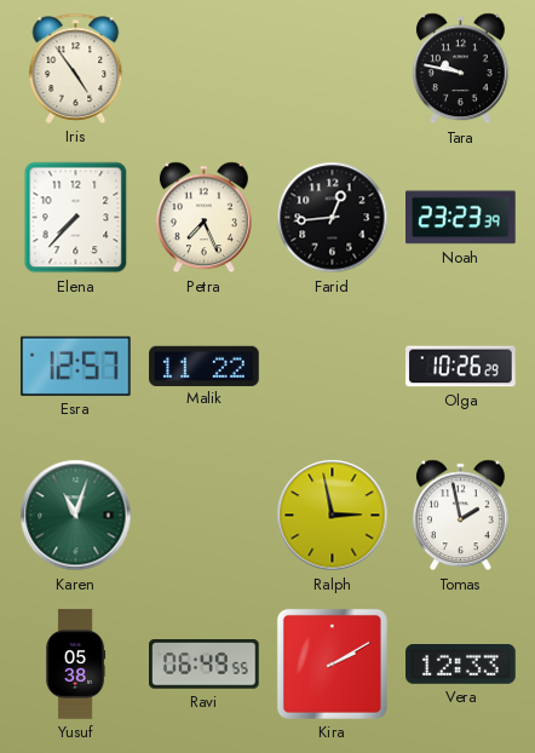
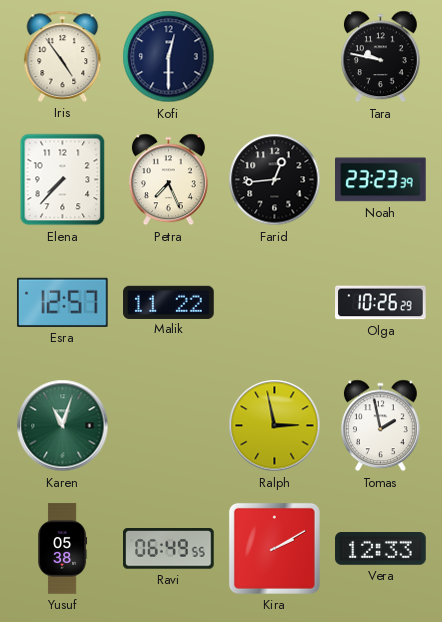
Kofi: none -> 12:30 (169, 57)
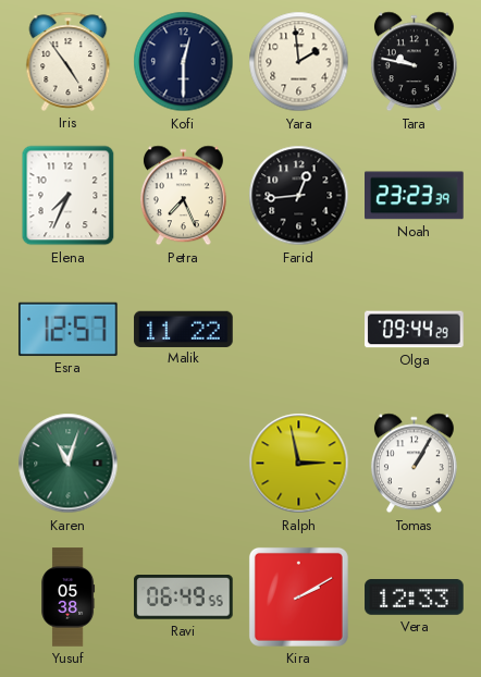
Yara: none -> 1:59 (299, 62)
Elena: 7:37 -> 7:34 (69, 196)
Olga: 10:26 -> 09:44 (415, 330)
Tomas: 1:58 -> 1:05 (414, 464)
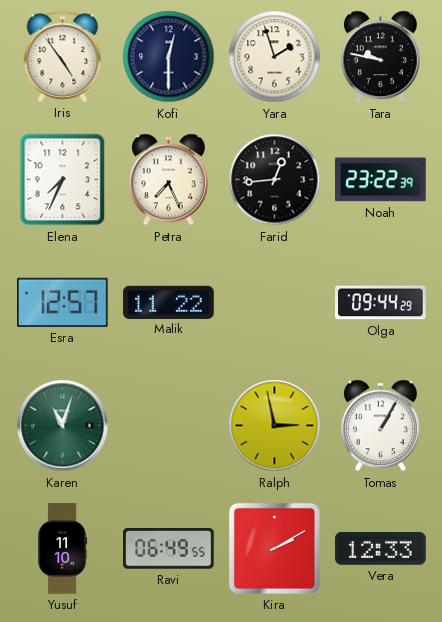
Yara: 1:59 -> 1:57 (275, 57)
Noah: 23:23 -> 23:22 (381, 180)
Yusuf: 05:38 -> 11:10 (63, 549)
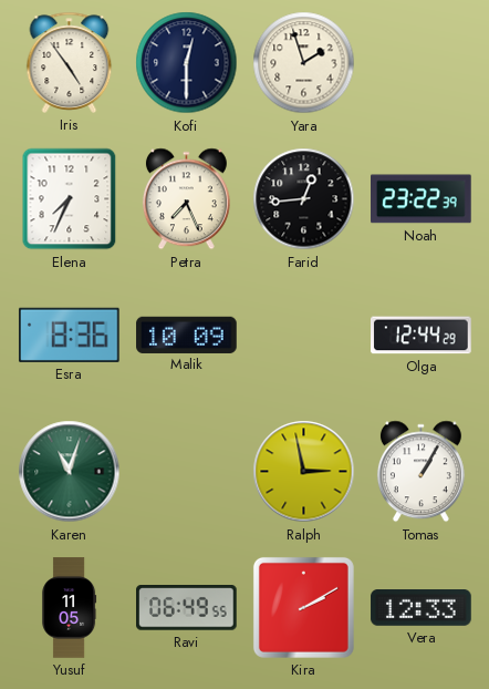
Tara: 9:47 -> none (380, 57)
Esra: 12:57 -> 8:36 (69, 335)
Malik: 11:22 -> 10:09 (187, 335)
Olga: 09:44 -> 12:44 (422, 336)
Yusuf: 11:10 -> 11:05 (70, 608)
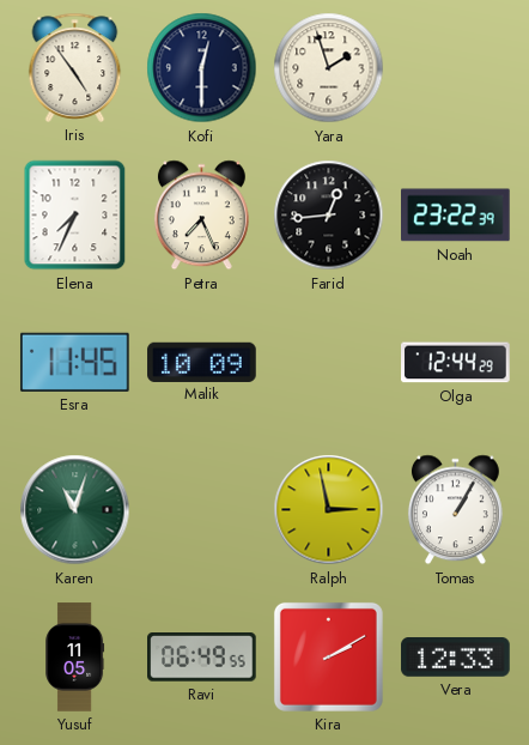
Esra: 8:36 -> 11:45 (74, 362)
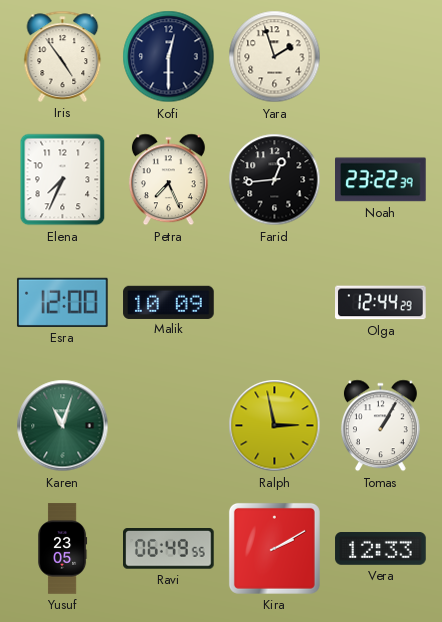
Esra: 11:45 -> 12:00 (62, 302)
Yusuf: 11:05 -> 23:05 (63, 549)
